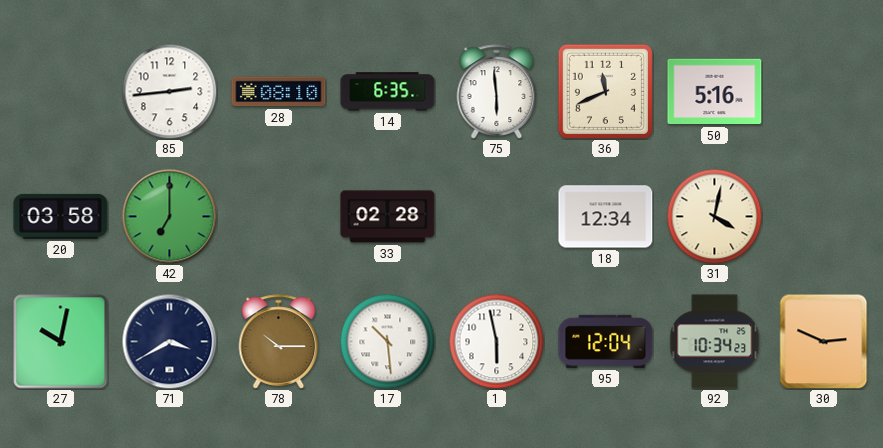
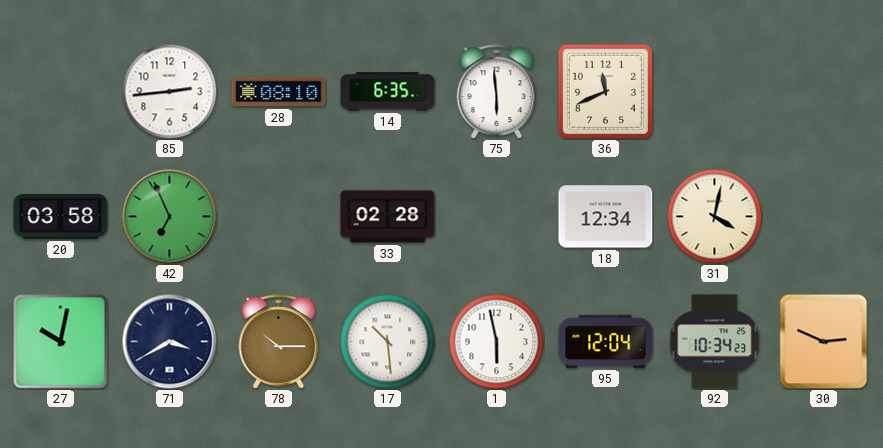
50: 5:16 -> none (715, 92)
42: 7:00 -> 6:56 (169, 216)
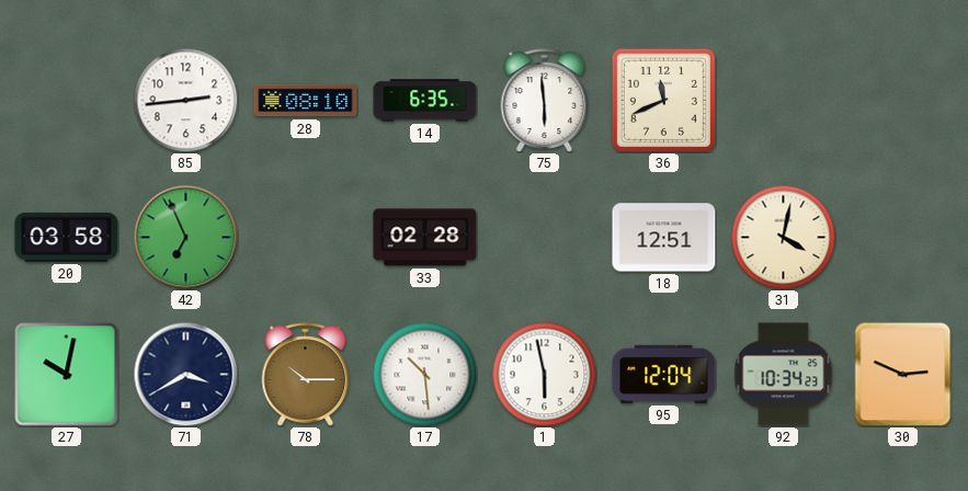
18: 12:34 -> 12:51 (664, 238)
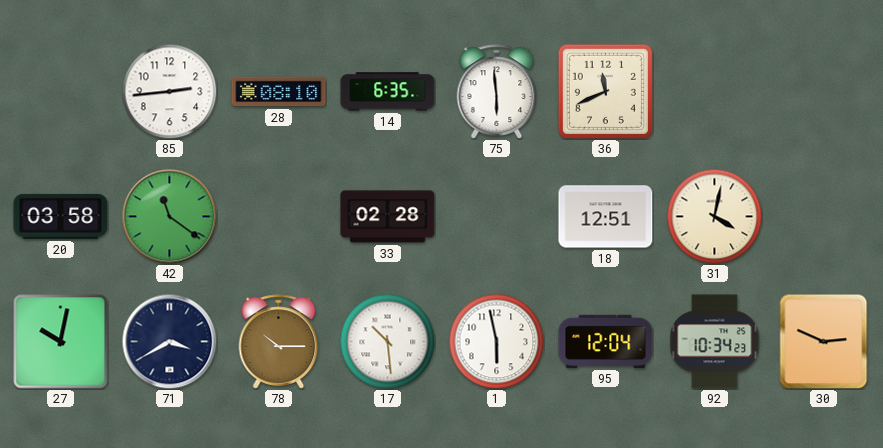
42: 6:56 -> 11:21 (169, 216)
